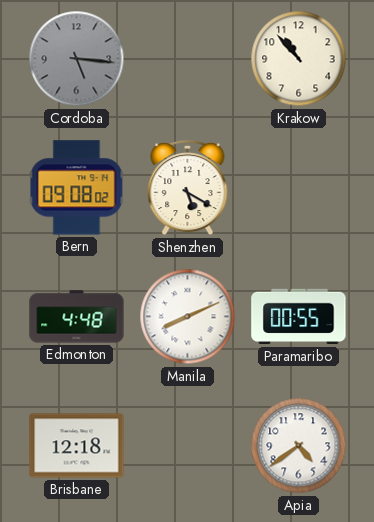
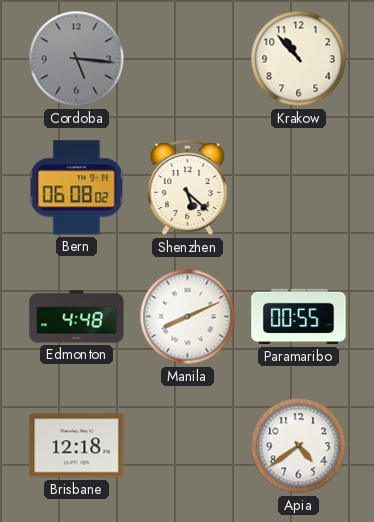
Bern: 09:08 -> 06:08 (77, 188)
Shenzhen: 5:20 -> 5:22 (188, 188)
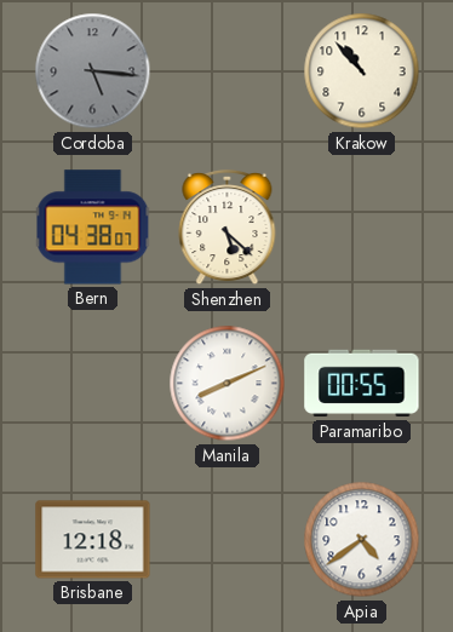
Bern: 06:08 -> 04:38 (93, 228)
Edmonton: 4:48 -> none (77, 317)
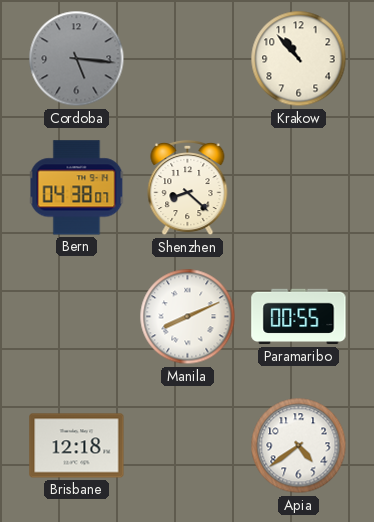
Shenzhen: 5:22 -> 8:22 (188, 188)
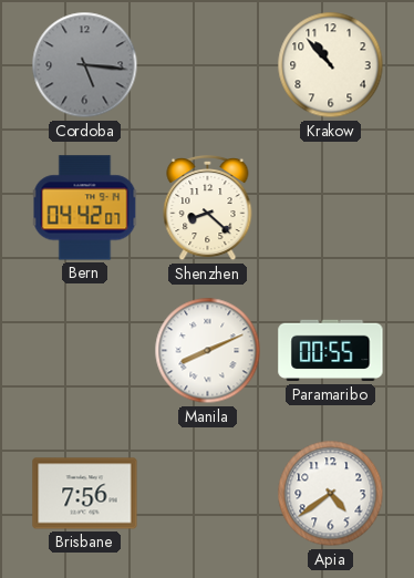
Bern: 04:38 -> 04:42 (85, 208)
Brisbane: 12:18 -> 7:56 (85, 494)
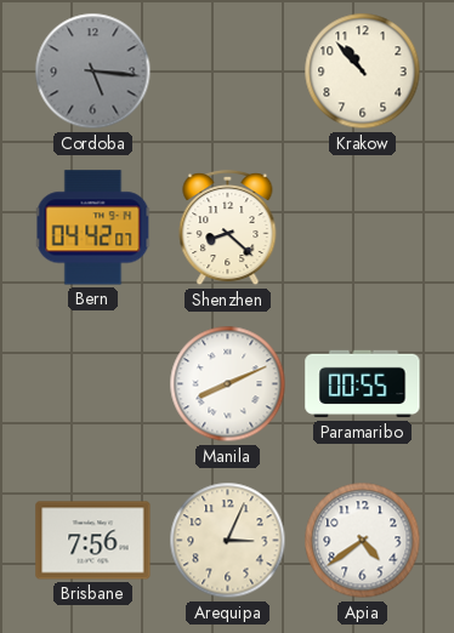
Arequipa: none -> 3:04 (228, 541)
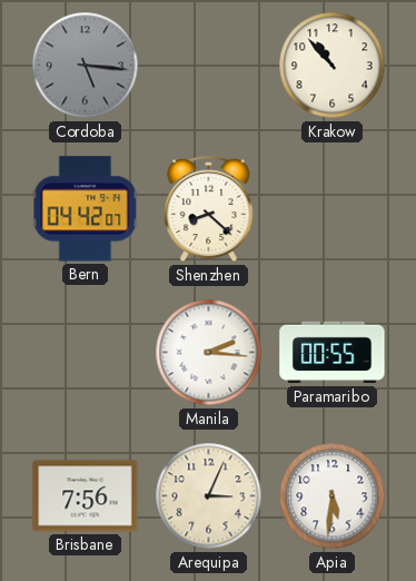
Manila: 8:11 -> 2:16 (209, 353)
Apia: 4:39 -> 5:31 (333, 496)
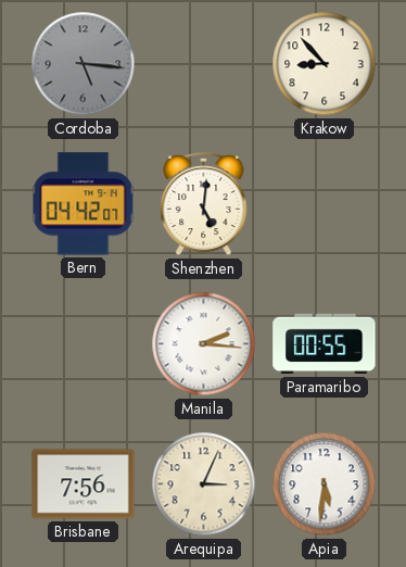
Krakow: 10:53 -> 8:53 (325, 64)
Shenzhen: 8:22 -> 5:01 (204, 204)
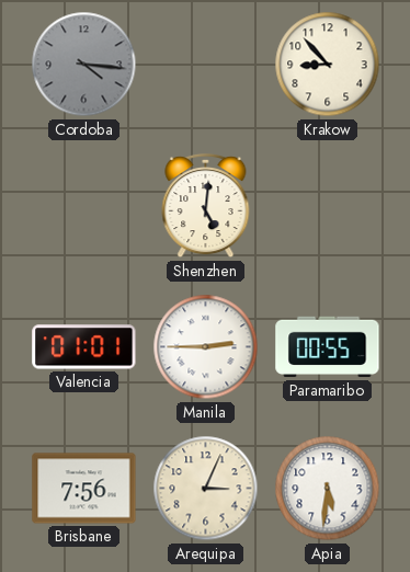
Cordoba: 5:16 -> 4:16 (84, 65)
Bern: 04:42 -> none (84, 204)
Valencia: none -> 01:01 (84, 347)
Manila: 2:16 -> 2:45 (206, 347)
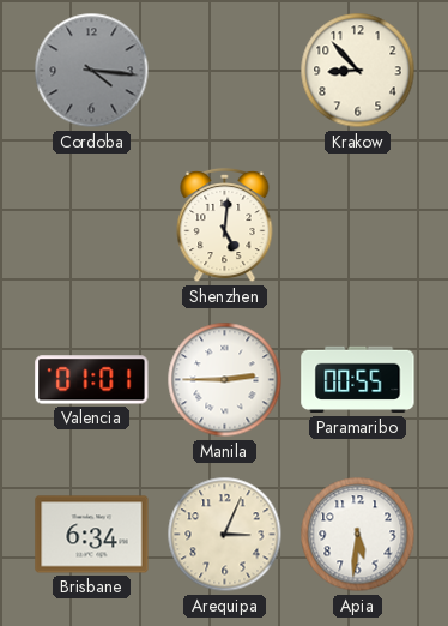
Brisbane: 7:56 -> 6:34 (92, 535)
